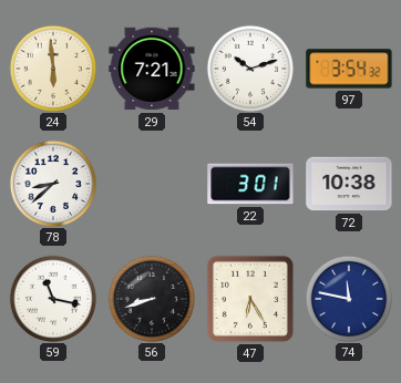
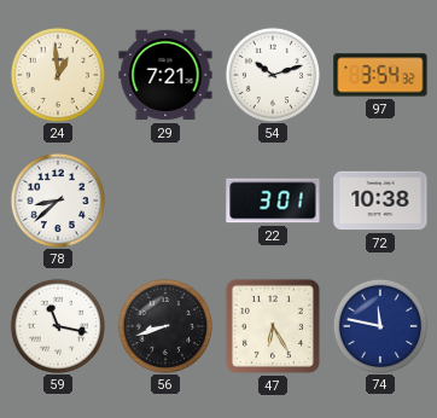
24: 5:59 -> 12:59 (57, 74)
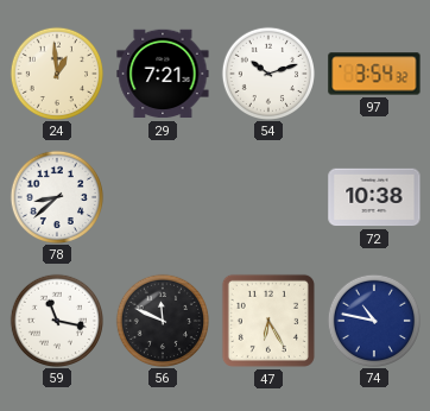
22: 3:01 -> none (273, 201)
56: 8:42 -> 11:49 (162, 320)
74: 11:47 -> 10:47 (373, 320)
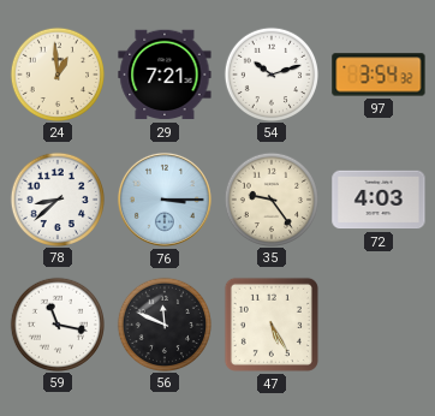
76: none -> 3:15 (165, 200)
35: none -> 9:24 (270, 198)
72: 10:38 -> 4:03 (379, 200)
47: 6:25 -> 5:25 (272, 325)
74: 10:47 -> none (373, 320)
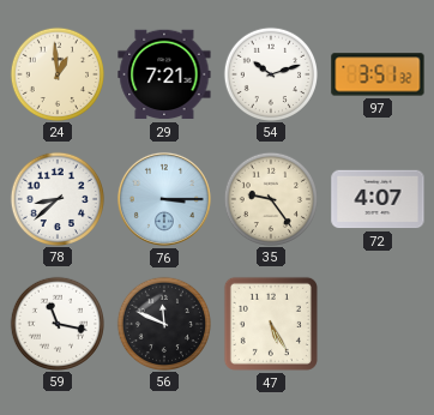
97: 3:54 -> 3:51 (378, 74)
72: 4:03 -> 4:07 (378, 199)
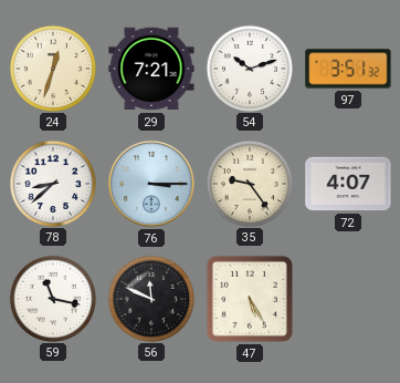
24: 12:59 -> 12:33 (52, 68)
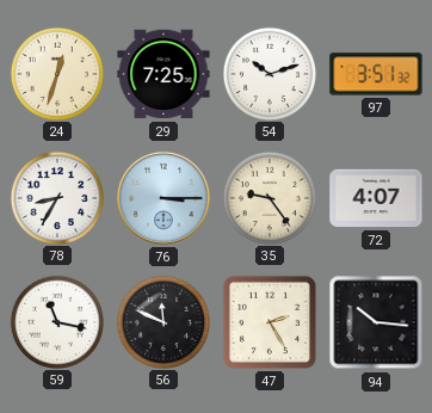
29: 7:21 -> 7:25 (163, 74)
78: 8:38 -> 8:35 (56, 197)
47: 5:25 -> 2:25 (270, 322)
94: none -> 10:16 (376, 322)
